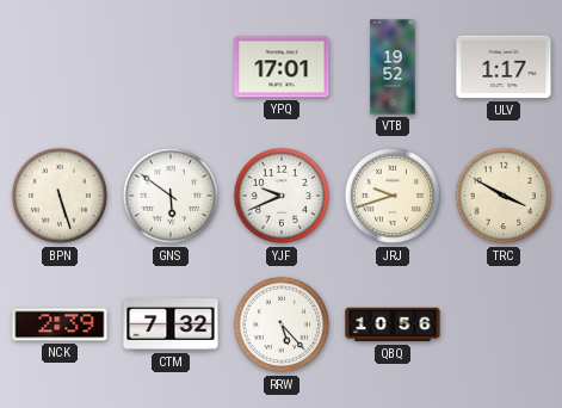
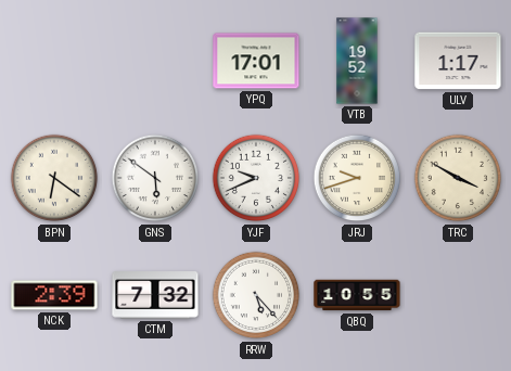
BPN: 5:27 -> 6:21 (54, 178)
QBQ: 10:56 -> 10:55 (357, 295)
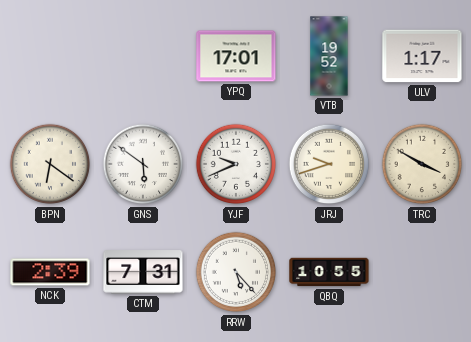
CTM: 7:32 -> 7:31 (143, 272)
